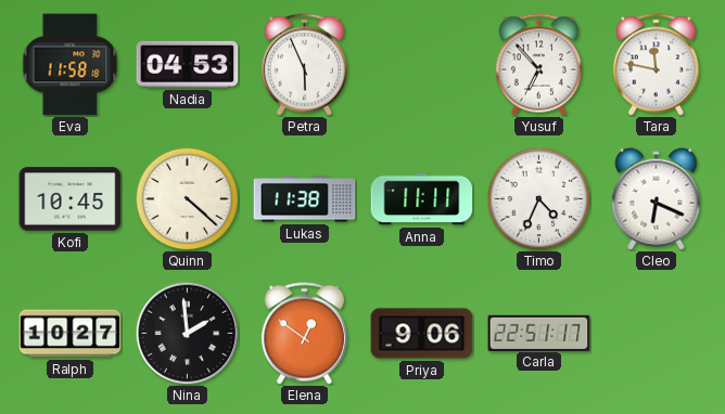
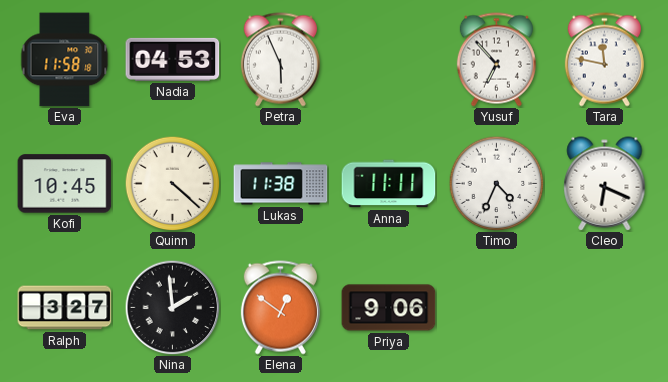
Ralph: 10:27 -> 3:27 (65, 308)
Carla: 22:51 -> none (539, 333)
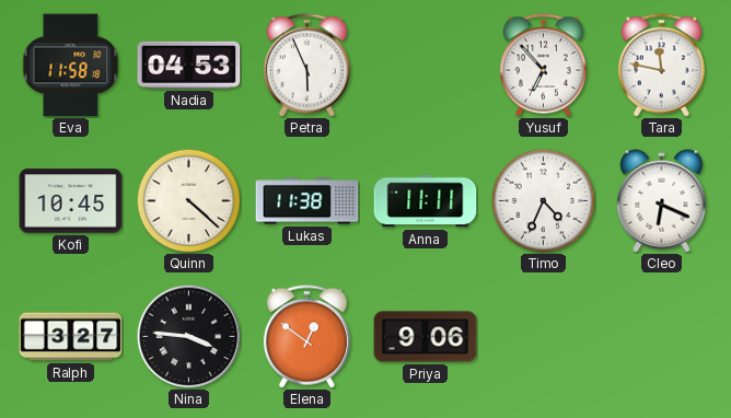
Nina: 1:59 -> 3:46 (188, 336)
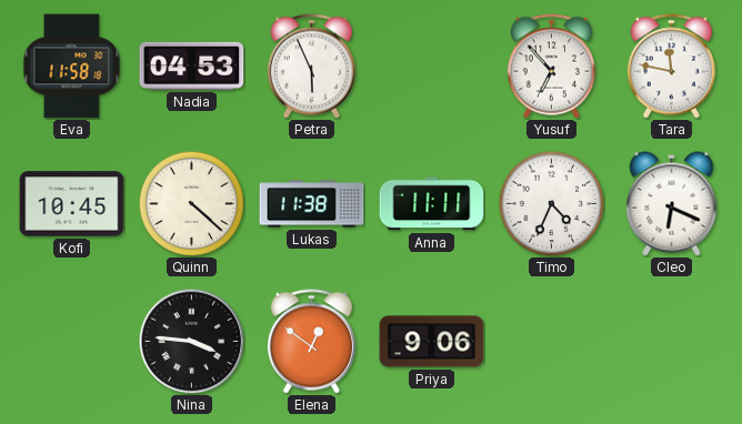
Ralph: 3:27 -> none (71, 337)
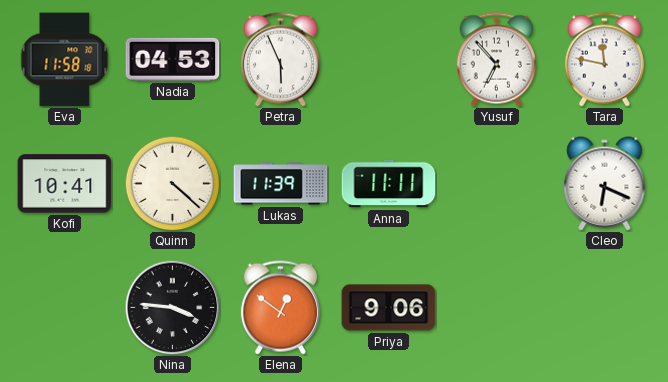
Kofi: 10:45 -> 10:41 (65, 184)
Lukas: 11:38 -> 11:39 (281, 184)
Timo: 4:34 -> none (551, 203)
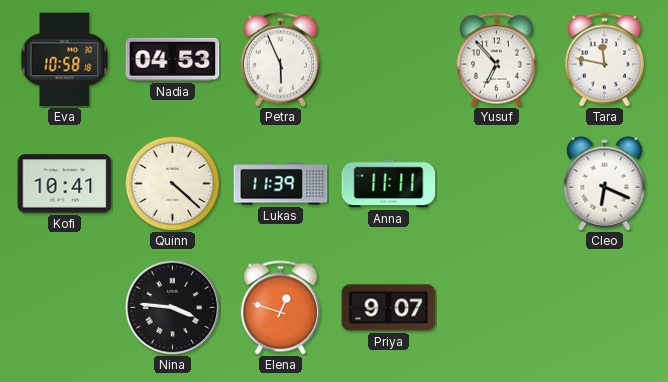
Eva: 11:58 -> 10:58 (65, 60)
Elena: 12:51 -> 12:48 (280, 308)
Priya: 9:06 -> 9:07 (389, 308)
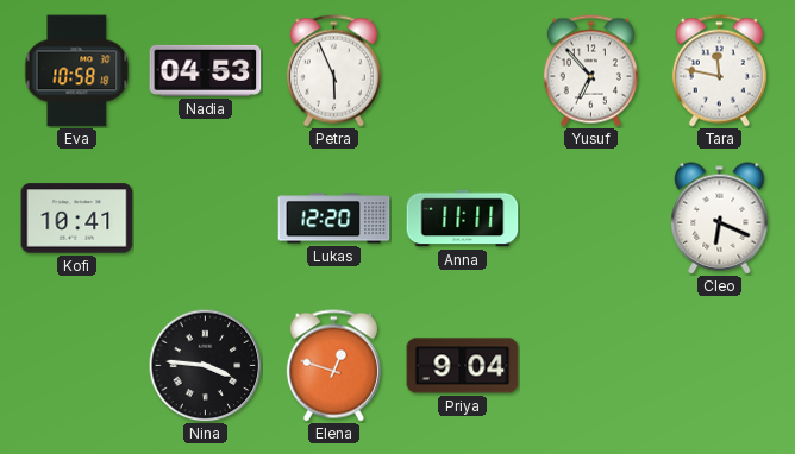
Quinn: 4:22 -> none (172, 183)
Lukas: 11:39 -> 12:20 (334, 219)
Priya: 9:07 -> 9:04 (463, 366)
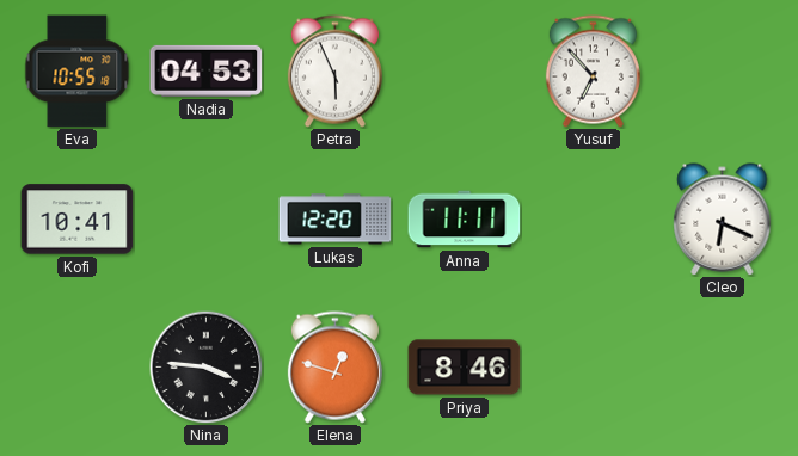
Eva: 10:58 -> 10:55 (78, 72)
Tara: 11:47 -> none (719, 71)
Priya: 9:04 -> 8:46 (465, 368)
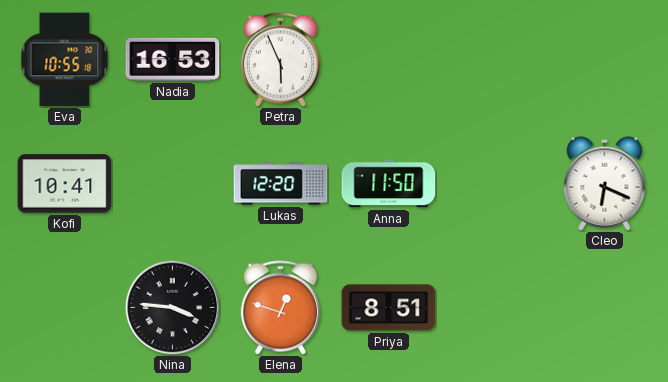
Nadia: 04:53 -> 16:53 (173, 59)
Yusuf: 6:53 -> none (593, 72)
Anna: 11:11 -> 11:50 (389, 184)
Priya: 8:46 -> 8:51 (389, 308)
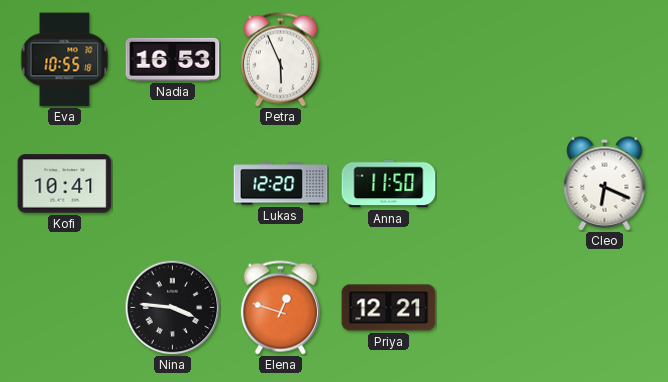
Priya: 8:51 -> 12:21 (389, 308)
